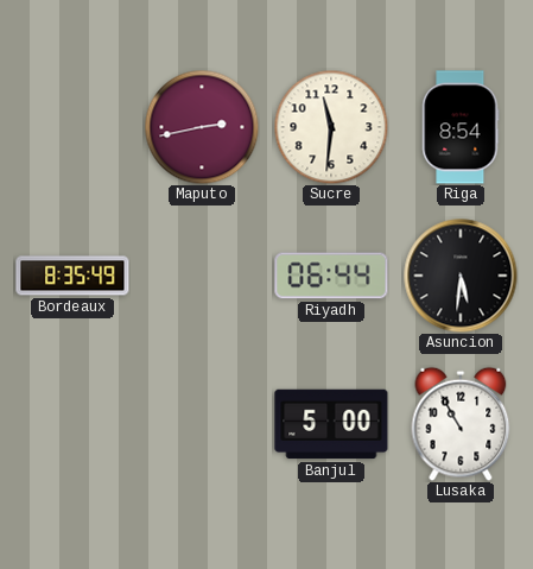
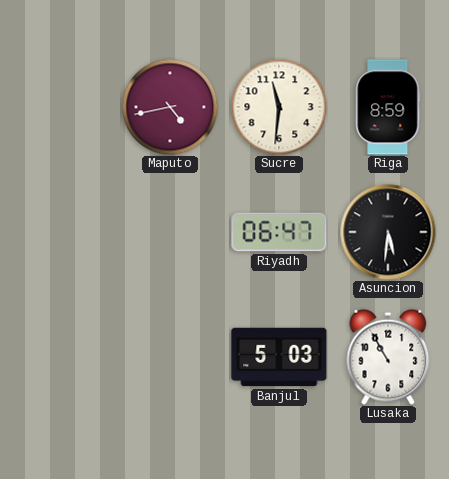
Maputo: 2:43 -> 4:43 (170, 107)
Riga: 8:54 -> 8:59 (388, 107)
Bordeaux: 8:35 -> none (72, 276)
Riyadh: 06:44 -> 06:47 (279, 232)
Banjul: 5:00 -> 5:03 (279, 357)
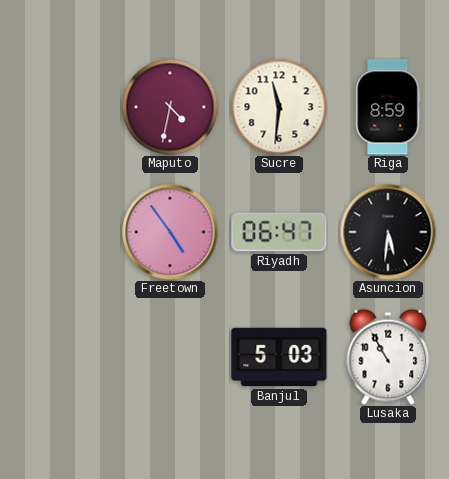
Maputo: 4:43 -> 4:32 (170, 107)
Freetown: none -> 4:54 (170, 232)
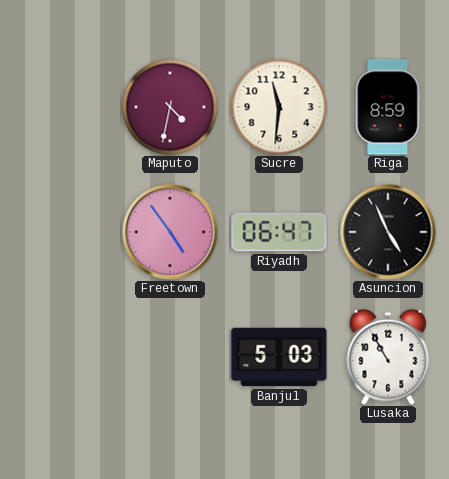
Asuncion: 5:31 -> 4:56 (388, 232)
